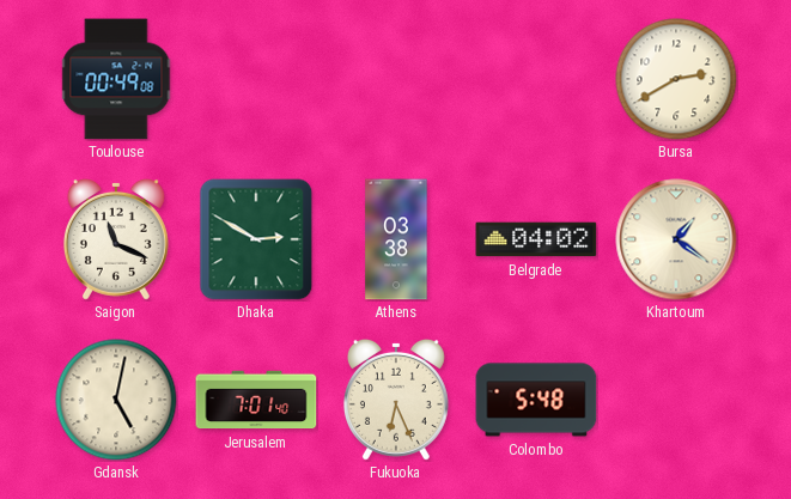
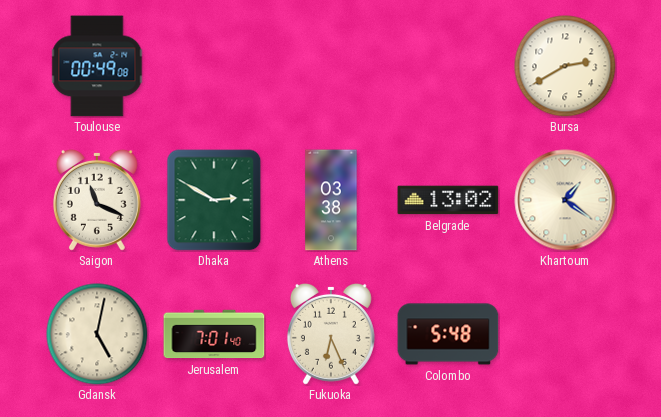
Belgrade: 04:02 -> 13:02 (448, 200)
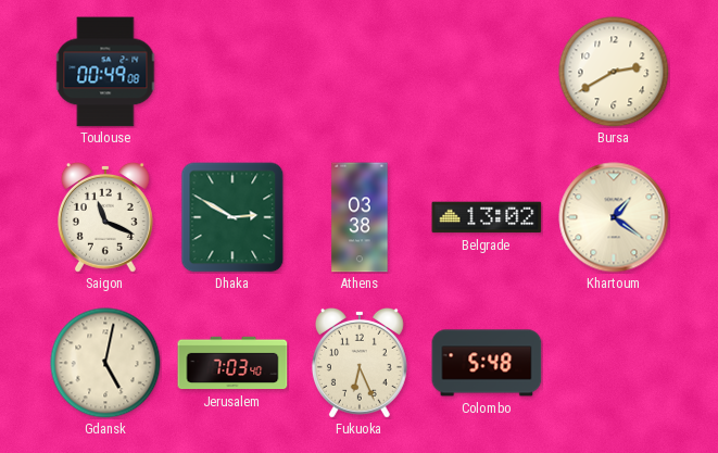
Jerusalem: 7:01 -> 7:03 (232, 363)
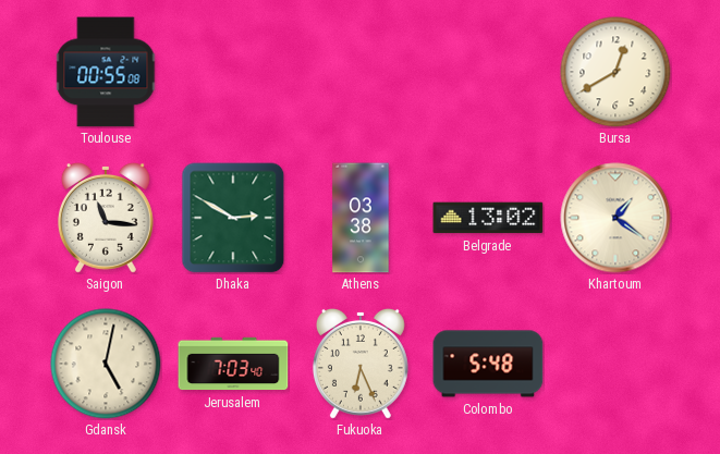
Toulouse: 00:49 -> 00:55 (106, 72)
Bursa: 2:40 -> 12:40 (615, 72)
Saigon: 11:19 -> 11:16 (106, 218)
